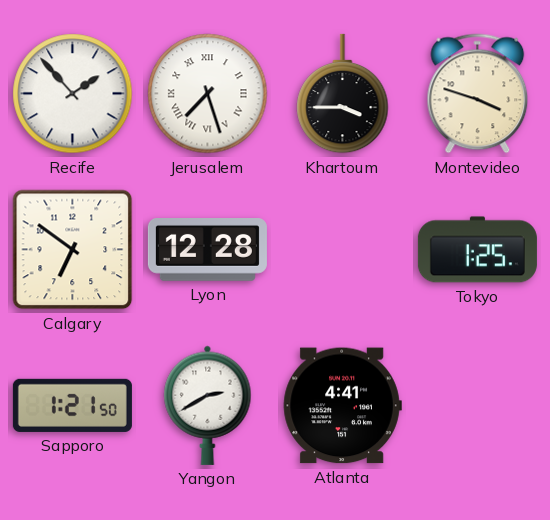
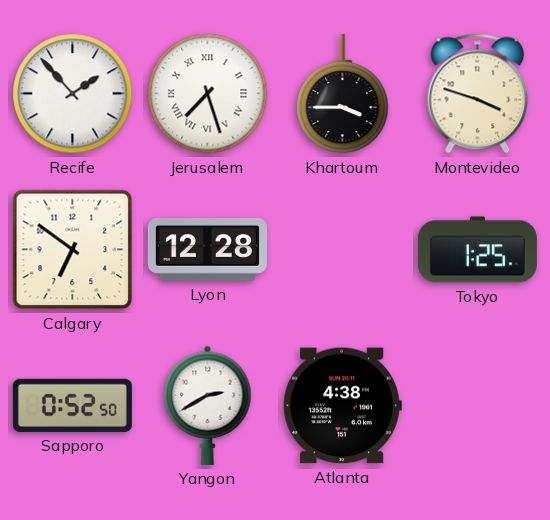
Sapporo: 1:21 -> 0:52 (72, 405)
Atlanta: 4:41 -> 4:38 (342, 406)
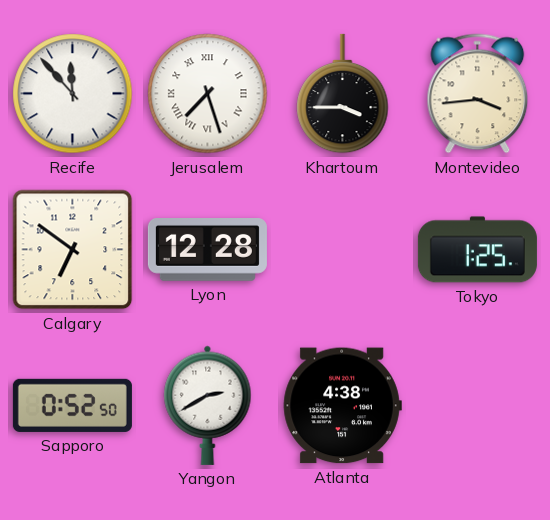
Recife: 1:53 -> 11:53 (73, 94)
Montevideo: 3:48 -> 3:44 (478, 94)
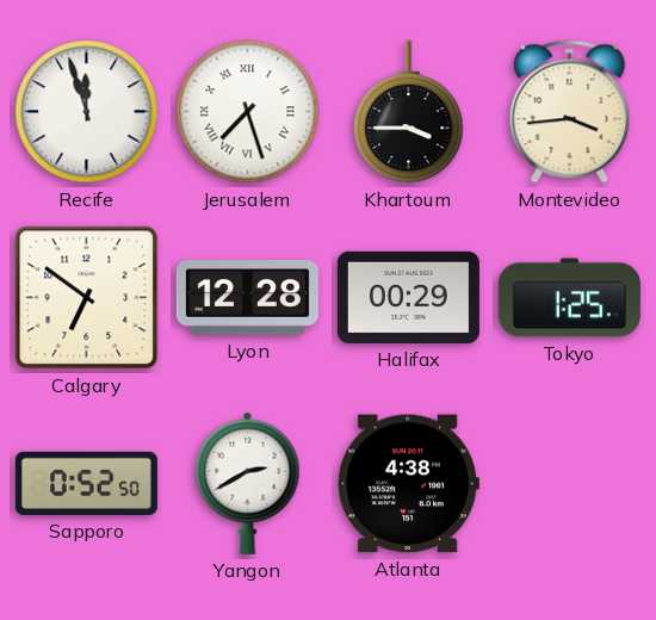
Recife: 11:53 -> 11:57 (87, 112)
Halifax: none -> 00:29 (408, 297)
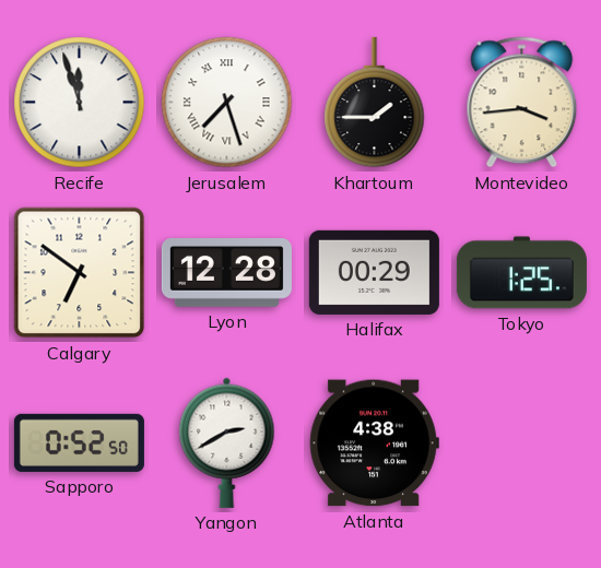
Khartoum: 3:45 -> 1:45 (375, 103)
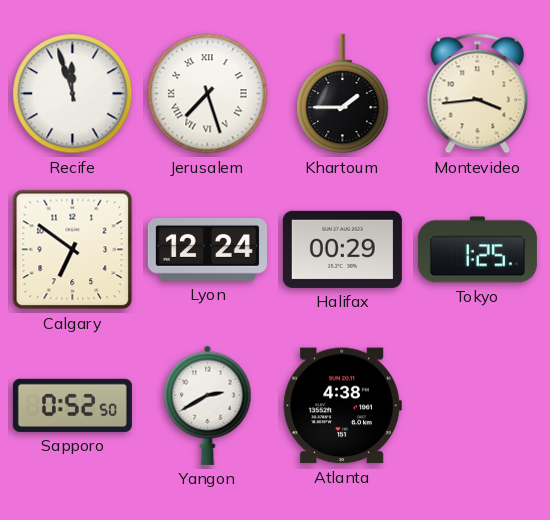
Lyon: 12:28 -> 12:24 (207, 250)
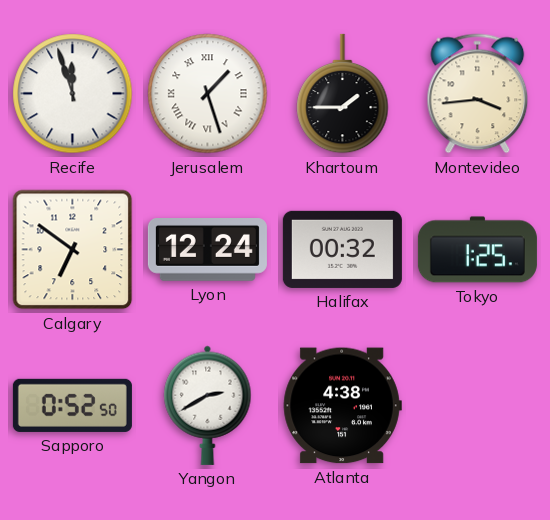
Jerusalem: 7:27 -> 1:27 (208, 94)
Halifax: 00:29 -> 00:32 (342, 249)
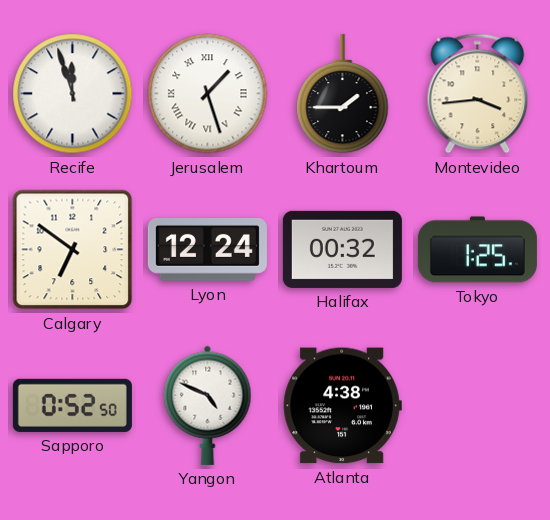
Yangon: 2:40 -> 4:49 (208, 405)
